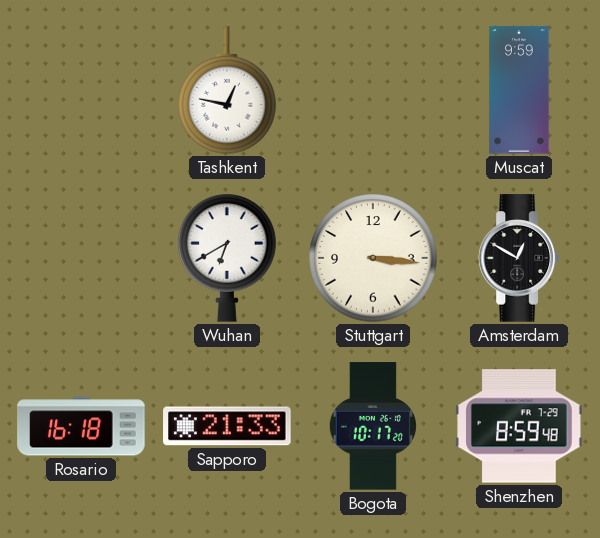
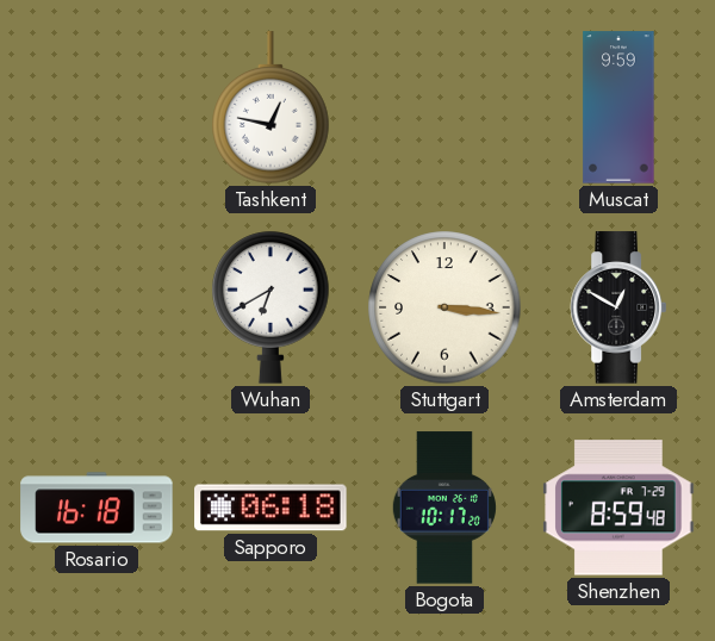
Sapporo: 21:33 -> 06:18 (271, 508)
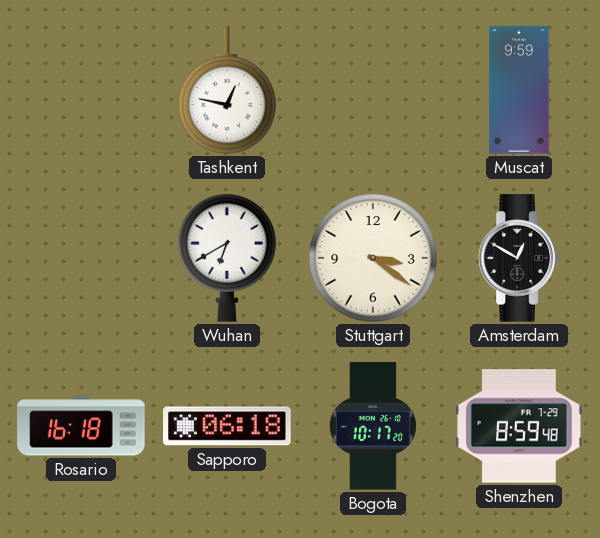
Stuttgart: 3:16 -> 3:21 (373, 258)
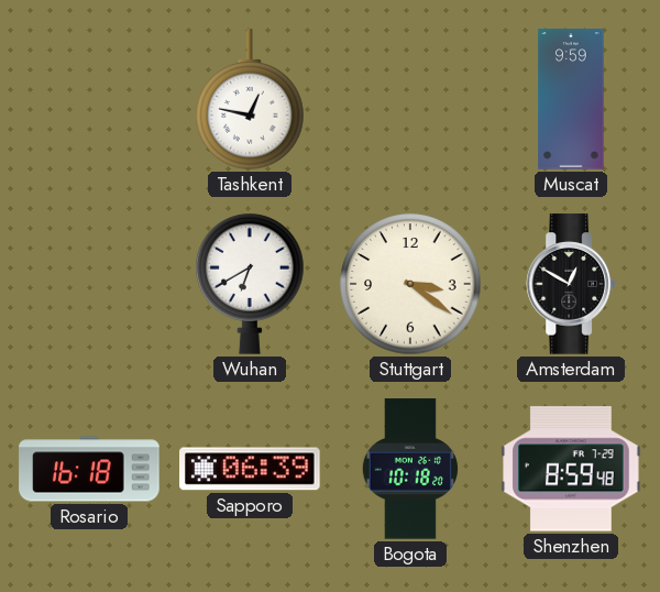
Sapporo: 06:18 -> 06:39 (250, 469)
Bogota: 10:17 -> 10:18 (410, 469)
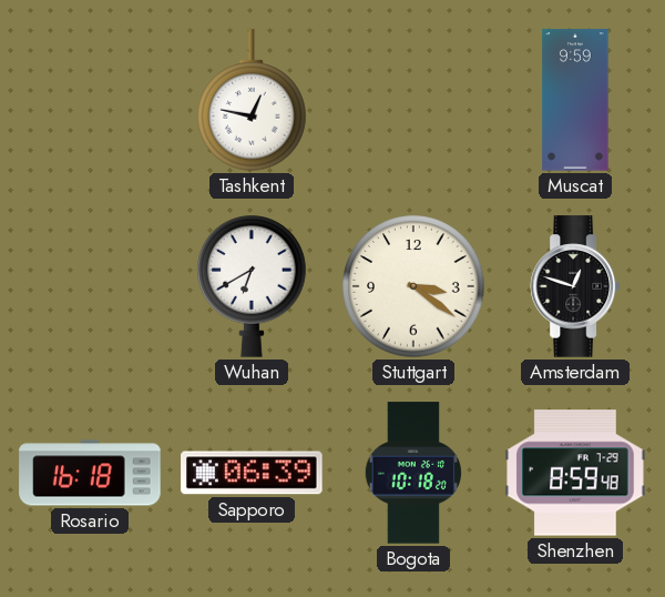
Amsterdam: 12:50 -> 12:48 (574, 286)
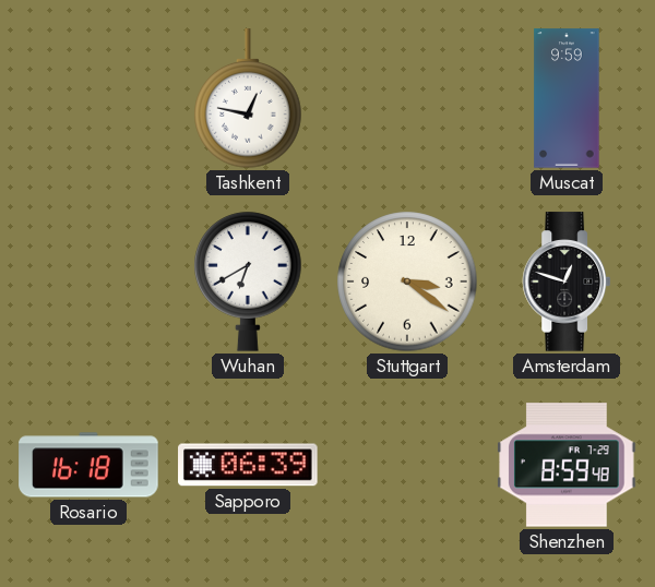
Bogota: 10:18 -> none (413, 473)
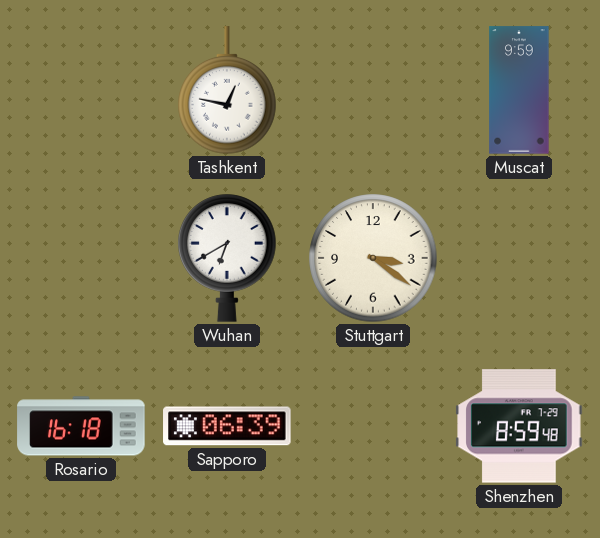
Amsterdam: 12:48 -> none (565, 281)
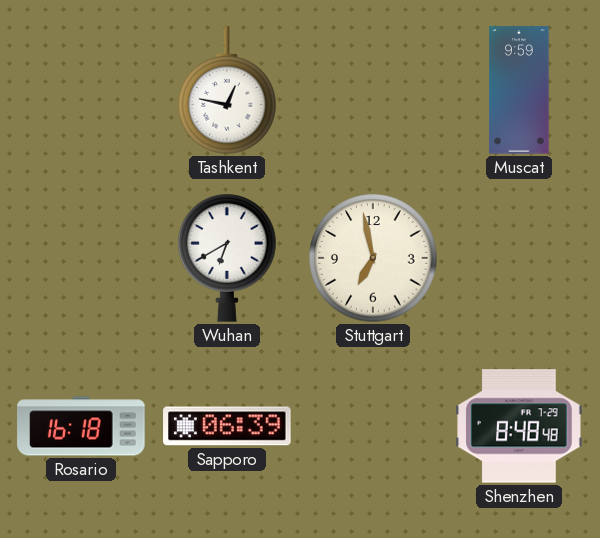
Stuttgart: 3:21 -> 6:58 (373, 258)
Shenzhen: 8:59 -> 8:48 (519, 426)
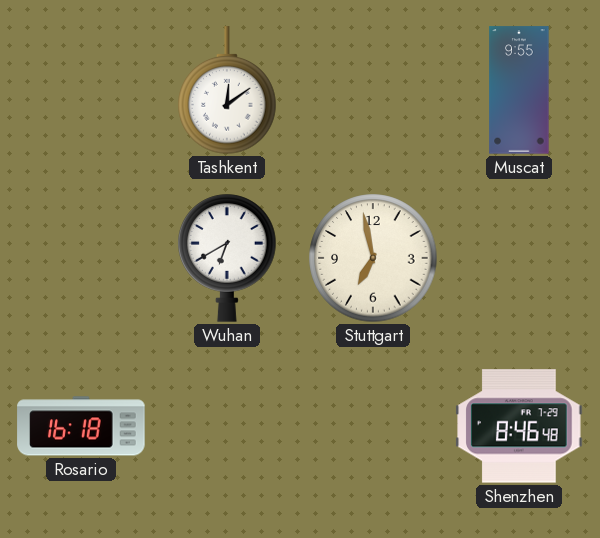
Tashkent: 12:47 -> 12:09 (227, 91)
Muscat: 9:59 -> 9:55 (519, 90)
Sapporo: 06:39 -> none (227, 426)
Shenzhen: 8:48 -> 8:46 (519, 426)
